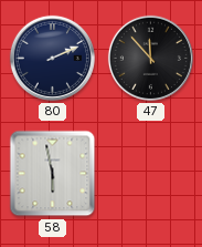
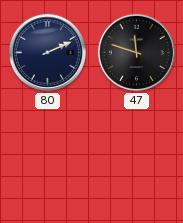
47: 11:53 -> 11:48 (136, 52)
58: 5:58 -> none (53, 174)
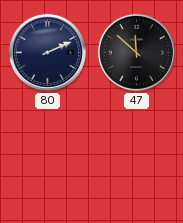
47: 11:48 -> 11:52 (136, 52)
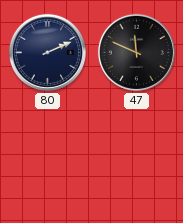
47: 11:52 -> 11:49 (136, 52)
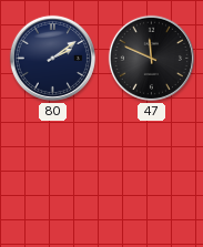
80: 2:11 -> 2:09 (52, 58)
